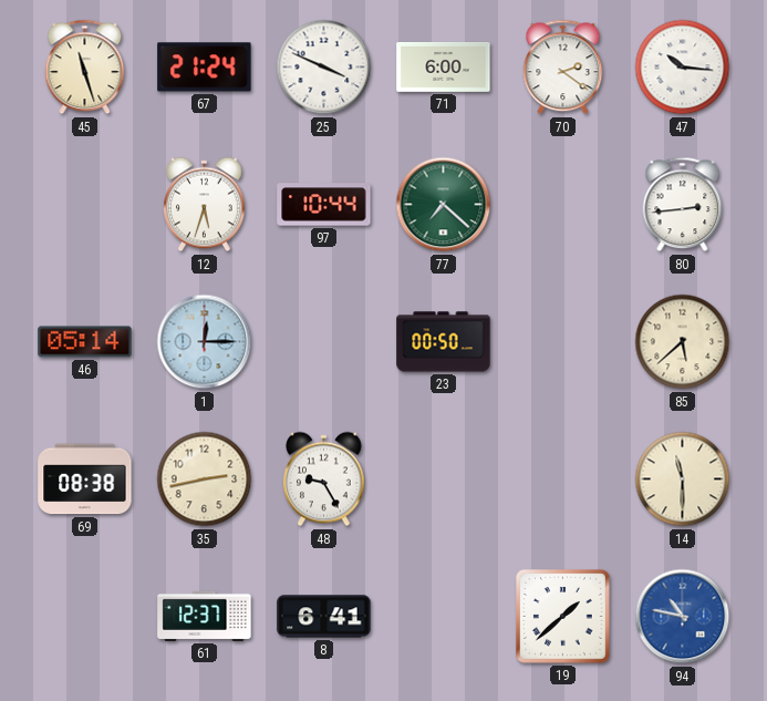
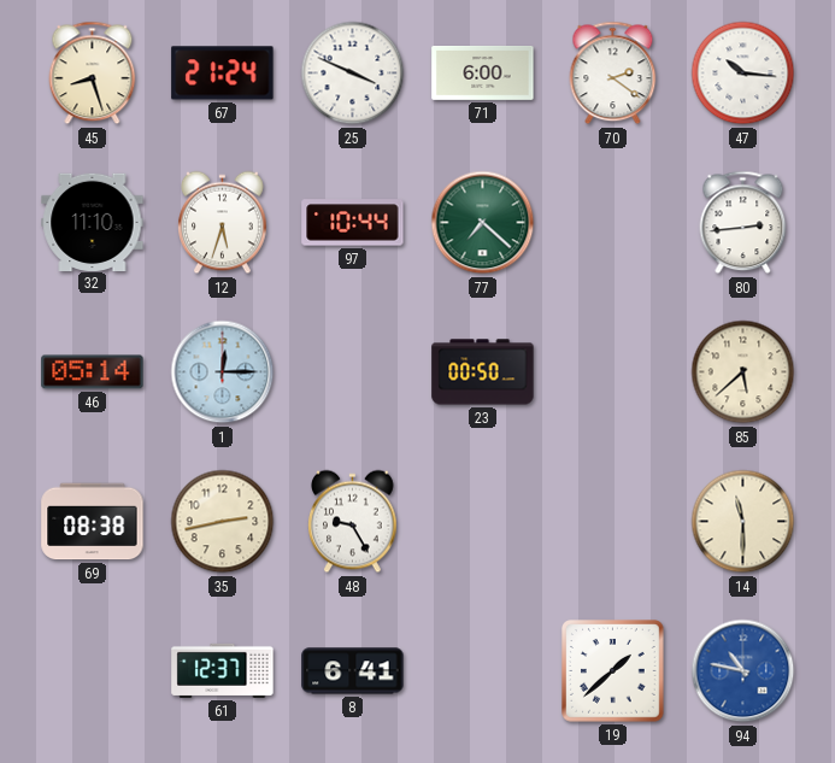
45: 11:27 -> 8:27 (93, 74)
32: none -> 11:10 (93, 222)
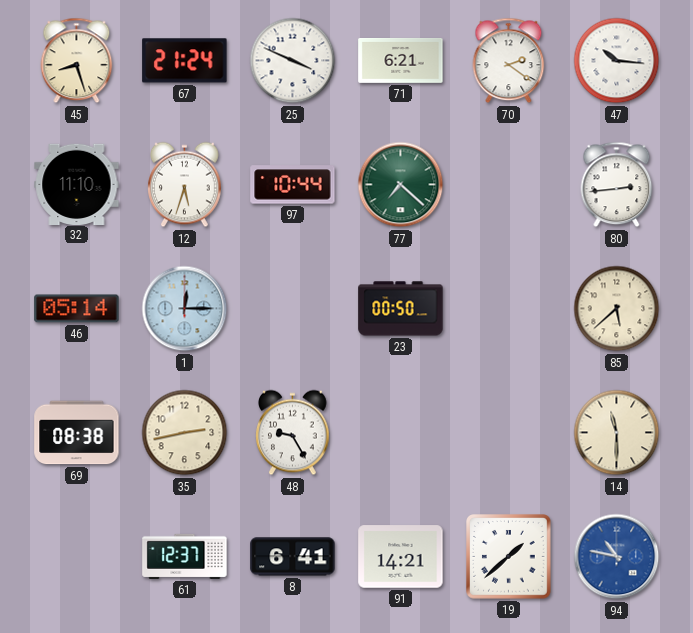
71: 6:00 -> 6:21 (401, 61)
91: none -> 14:21 (401, 557)
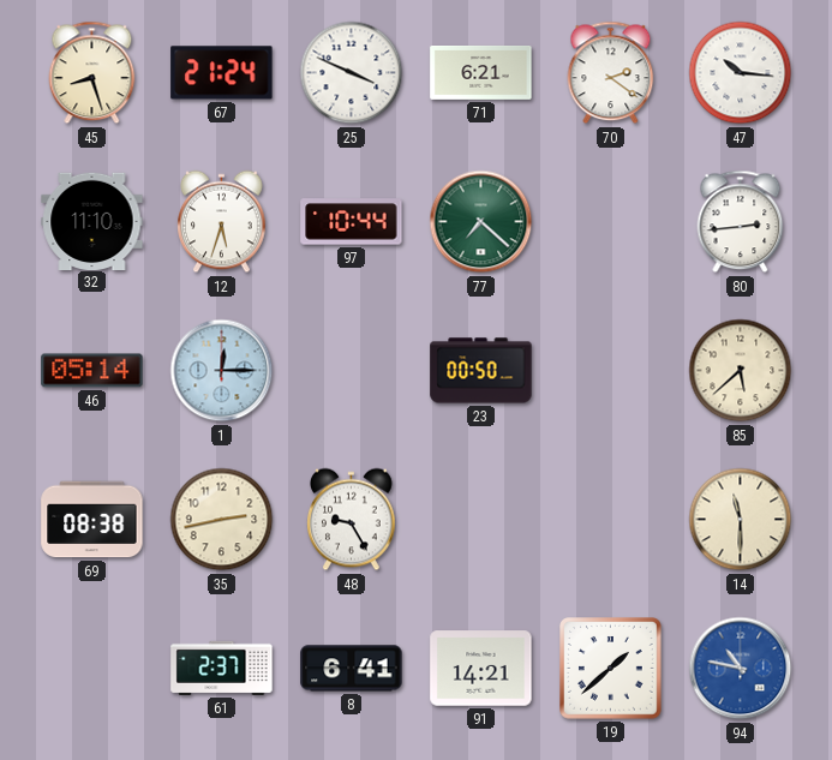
61: 12:37 -> 2:37 (222, 668)
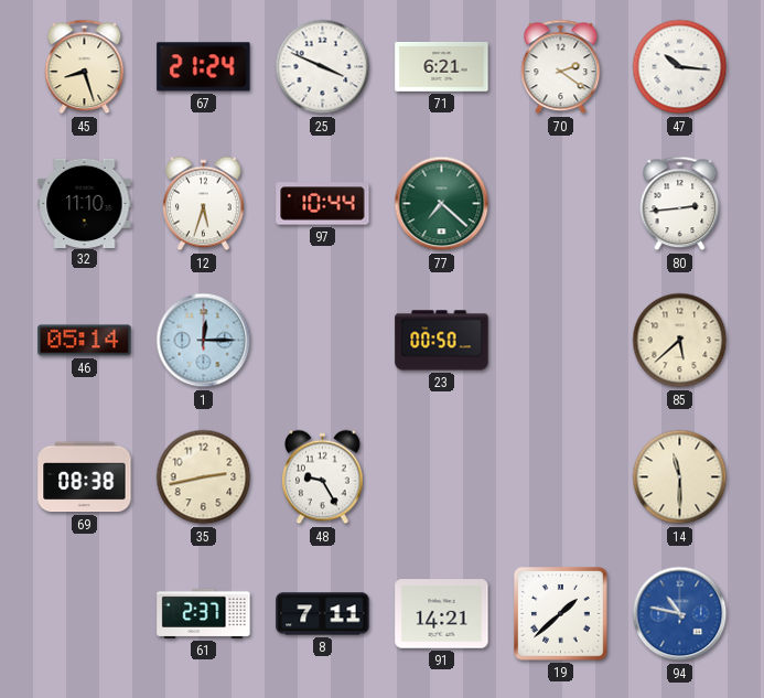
8: 6:41 -> 7:11 (323, 614)
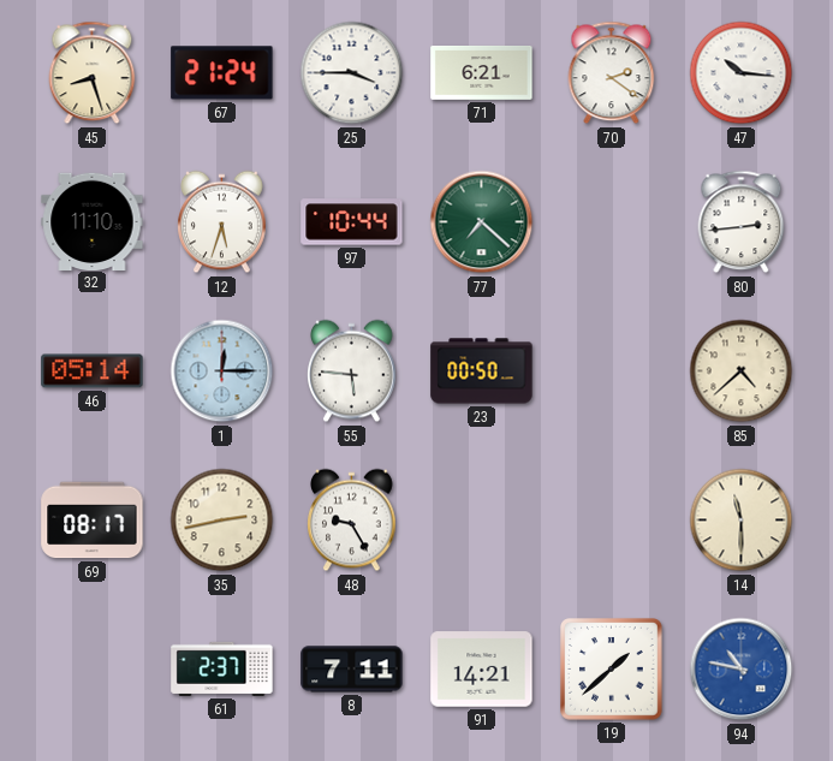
25: 3:49 -> 3:45 (352, 73)
55: none -> 5:46 (352, 371)
85: 5:38 -> 4:38 (742, 371)
69: 08:38 -> 08:17 (93, 521)
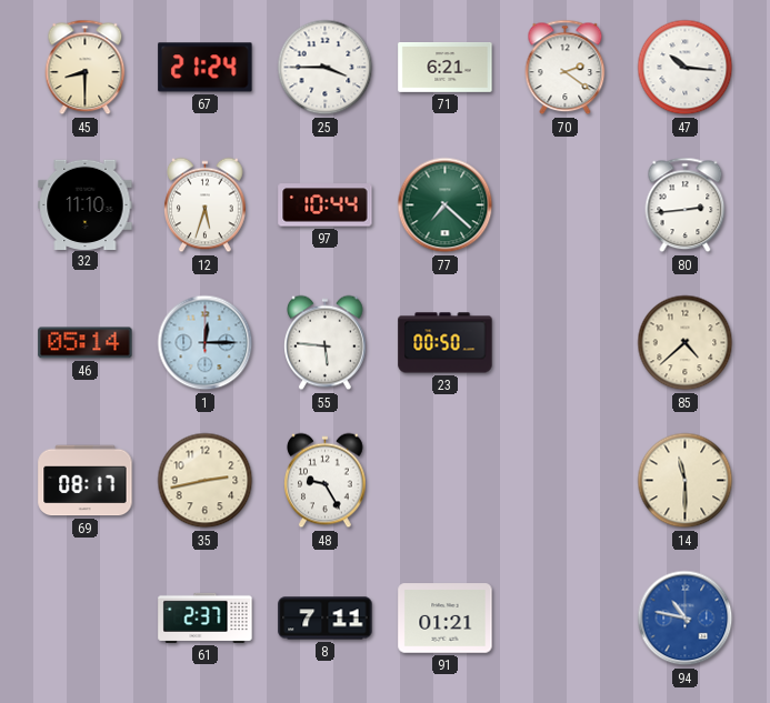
45: 8:27 -> 8:30 (86, 68)
91: 14:21 -> 01:21 (446, 619)
19: 1:38 -> none (612, 670)
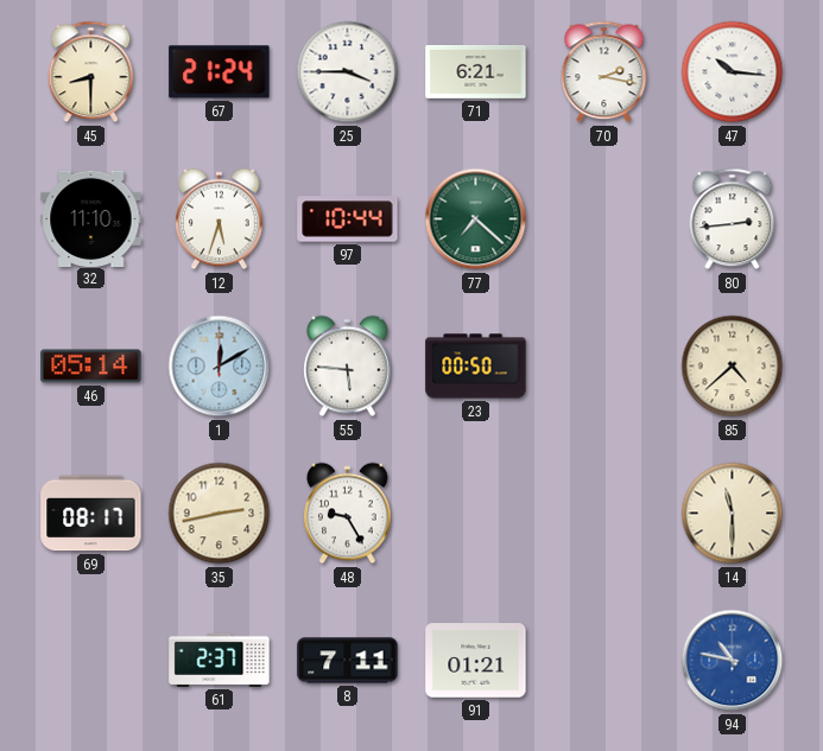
70: 2:21 -> 2:17 (604, 72)
1: 12:15 -> 12:10 (220, 367)
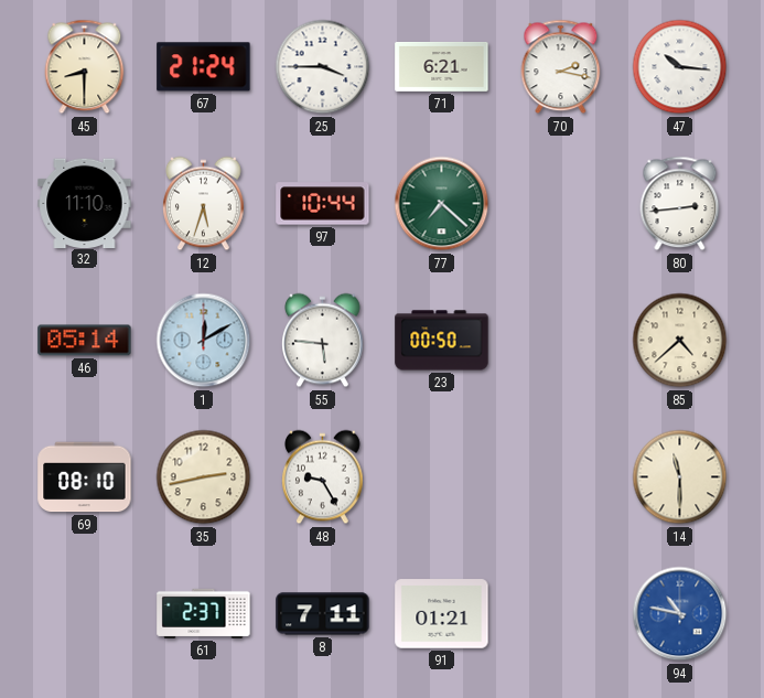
69: 08:17 -> 08:10 (85, 477)
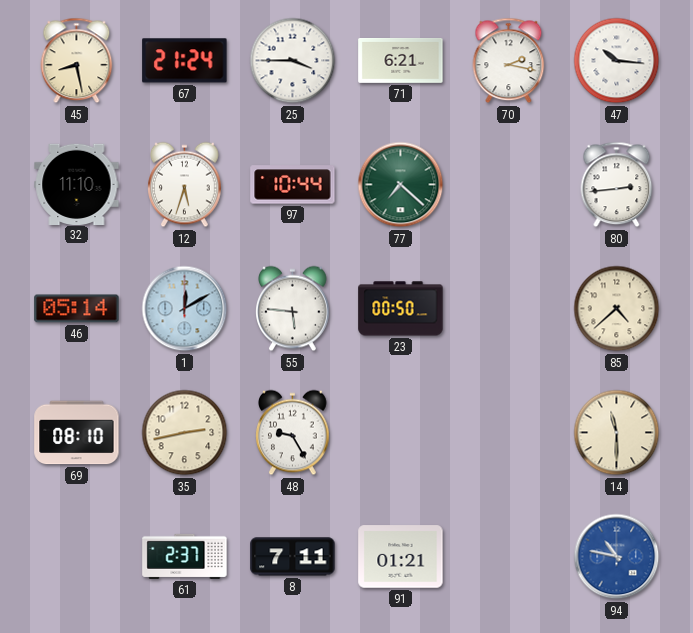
45: 8:30 -> 8:28 (77, 61)
